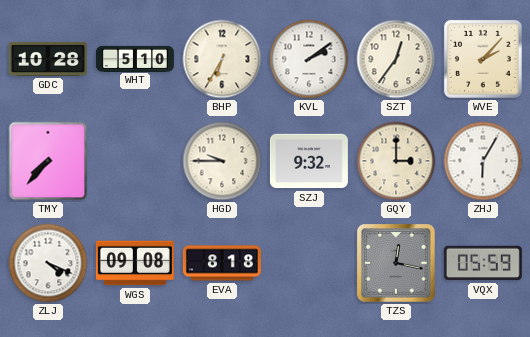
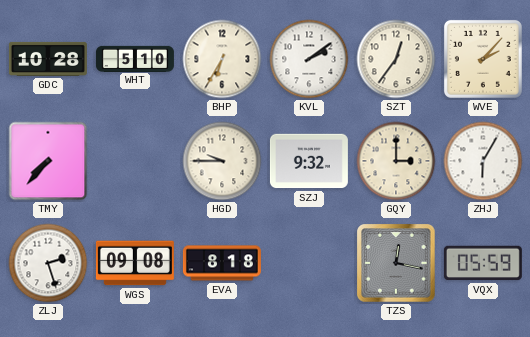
ZLJ: 4:19 -> 2:27 (48, 263)
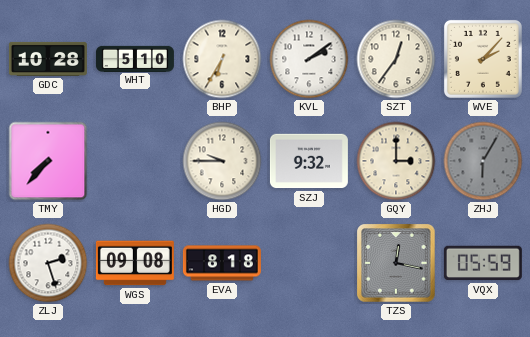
ZHJ dial: white -> grey (483, 161)
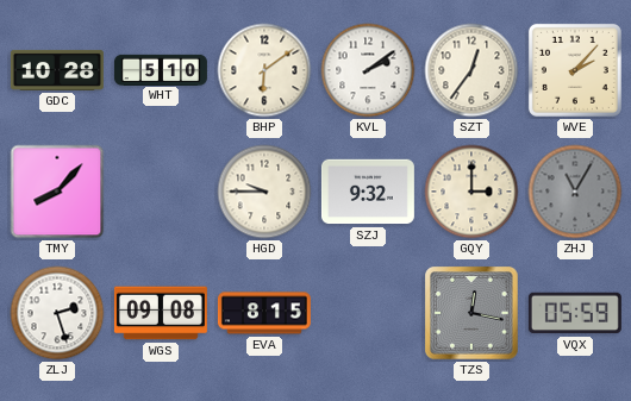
BHP: 6:35 -> 6:09 (264, 70)
TMY: 7:37 -> 8:07 (57, 192)
ZHJ: 6:05 -> 11:05 (575, 192)
EVA: 8:18 -> 8:15 (264, 313)
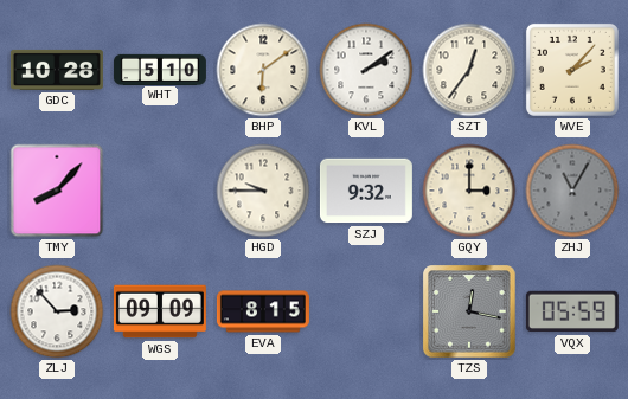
ZLJ: 2:27 -> 2:53 (57, 311)
WGS: 09:08 -> 09:09 (160, 311)
